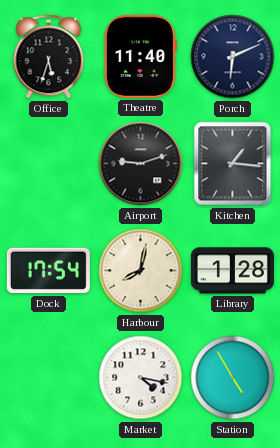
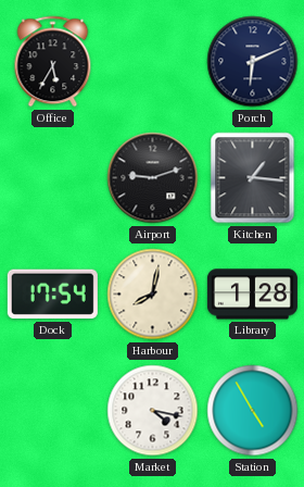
Office: 5:33 -> 5:35 (53, 62)
Theatre: 11:40 -> none (140, 56)
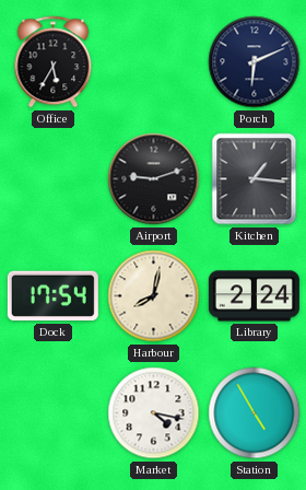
Library: 1:28 -> 2:24 (254, 296)
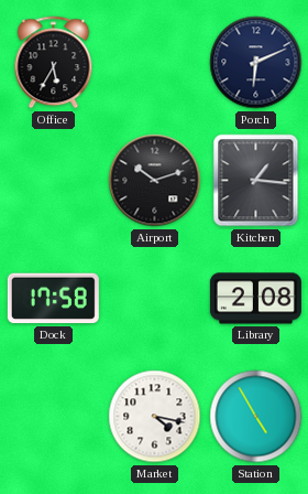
Airport: 9:12 -> 10:12 (155, 181)
Dock: 17:54 -> 17:58 (53, 299)
Harbour: 8:02 -> none (154, 296)
Library: 2:24 -> 2:08 (255, 299)
